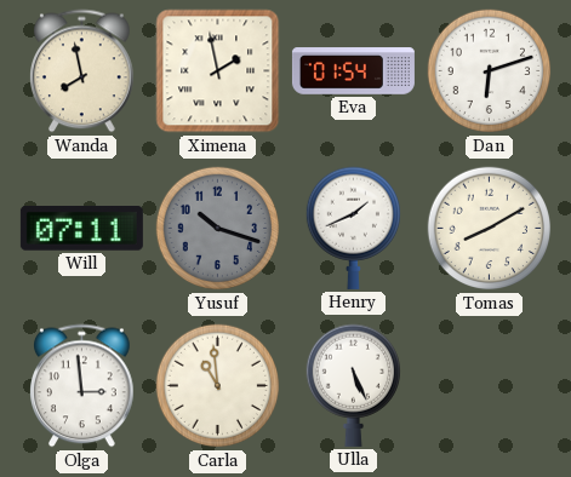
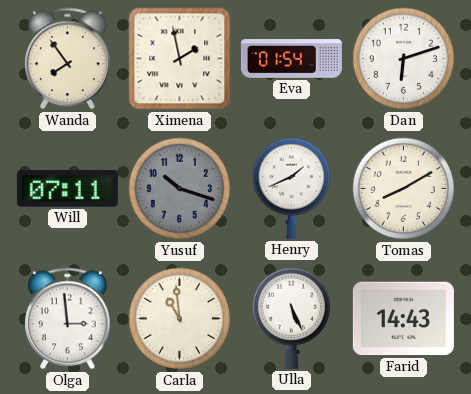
Wanda: 7:58 -> 7:54 (68, 59)
Farid: none -> 14:43 (403, 319)
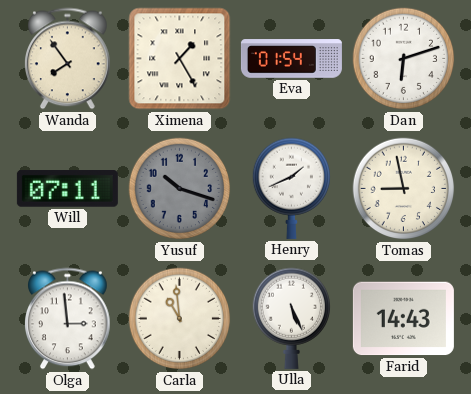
Ximena: 1:58 -> 1:25 (180, 59)
Tomas: 8:10 -> 8:58 (404, 189)
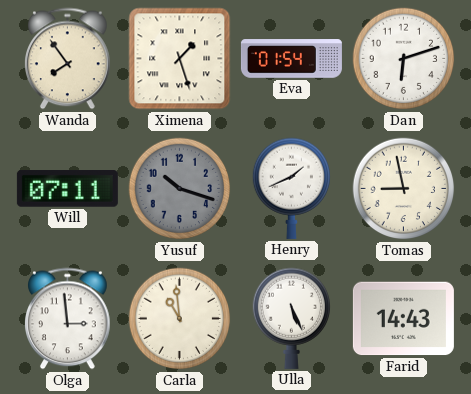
Ximena: 1:25 -> 1:27 (180, 59)
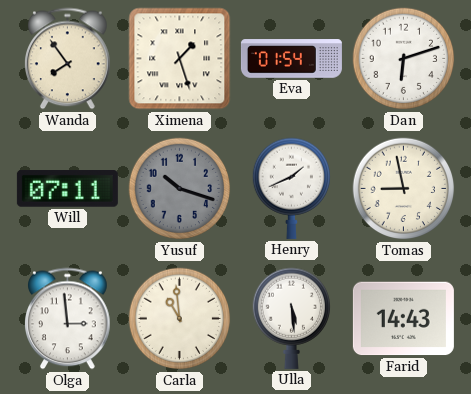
Ulla: 5:26 -> 5:29 (291, 318)
